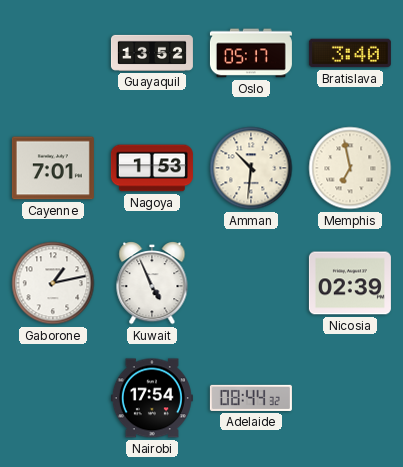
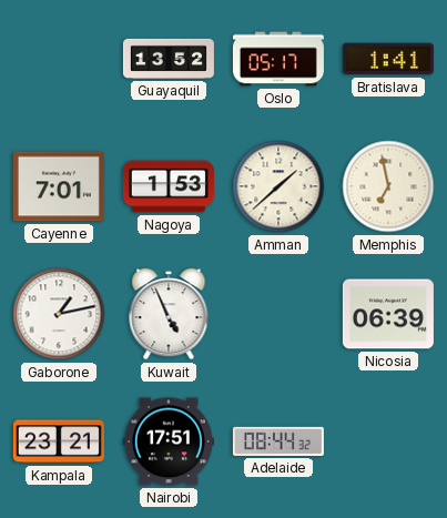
Bratislava: 3:40 -> 1:41 (388, 59)
Amman: 10:31 -> 1:38 (278, 186)
Nicosia: 02:39 -> 06:39 (388, 314)
Kampala: none -> 23:21 (59, 441)
Nairobi: 17:54 -> 17:51 (169, 441)
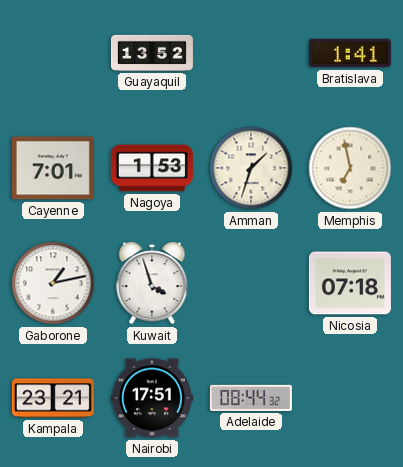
Oslo: 05:17 -> none (278, 59)
Amman: 1:38 -> 1:33 (251, 168)
Kuwait: 4:56 -> 3:57 (152, 284)
Nicosia: 06:39 -> 07:18 (350, 283)
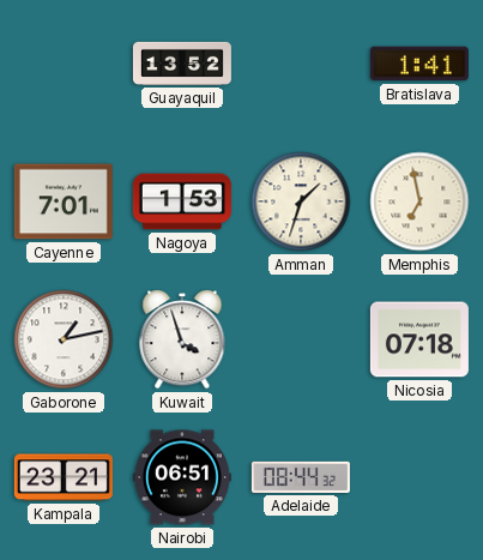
Nairobi: 17:51 -> 06:51 (182, 477)
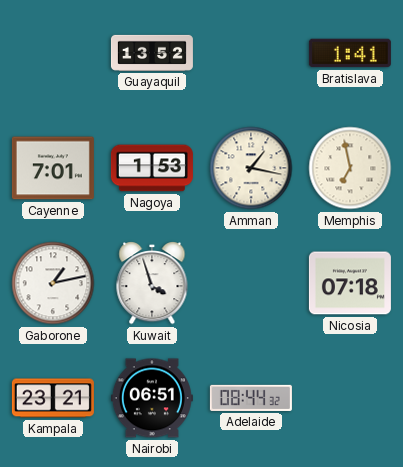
Amman: 1:33 -> 1:17 (251, 168)
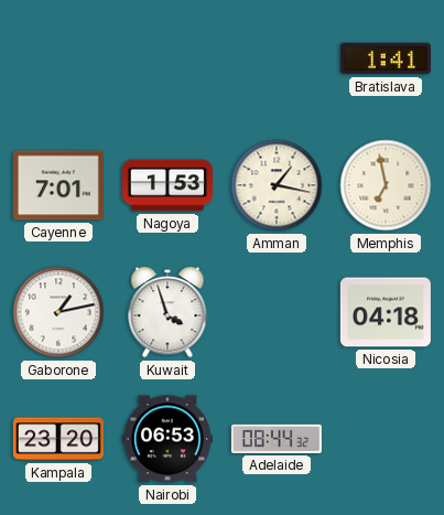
Guayaquil: 13:52 -> none (152, 53)
Nicosia: 07:18 -> 04:18 (386, 312)
Kampala: 23:21 -> 23:20 (58, 439)
Nairobi: 06:51 -> 06:53 (167, 439)
